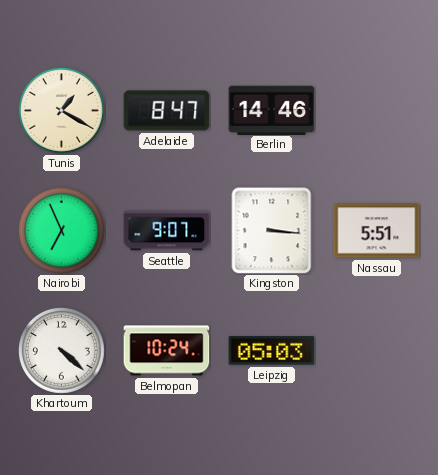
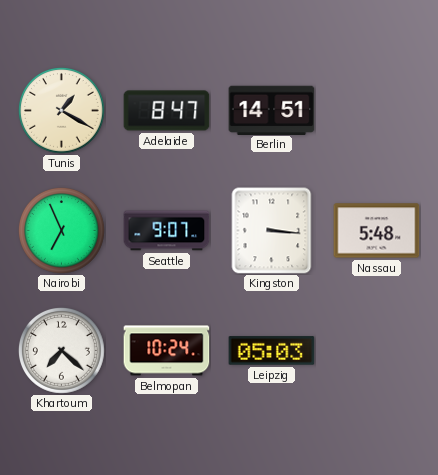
Berlin: 14:46 -> 14:51 (272, 110)
Nassau: 5:51 -> 5:48 (377, 231)
Khartoum: 4:22 -> 7:22 (61, 350)
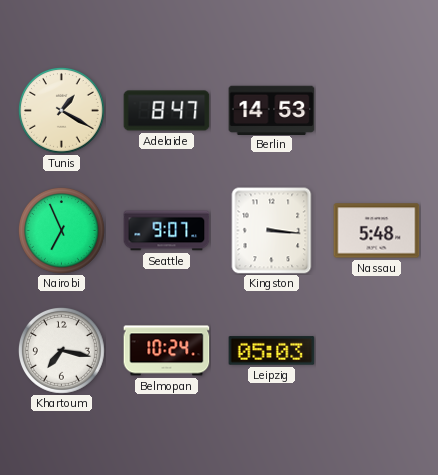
Berlin: 14:51 -> 14:53 (272, 110)
Khartoum: 7:22 -> 7:17 (61, 350)
